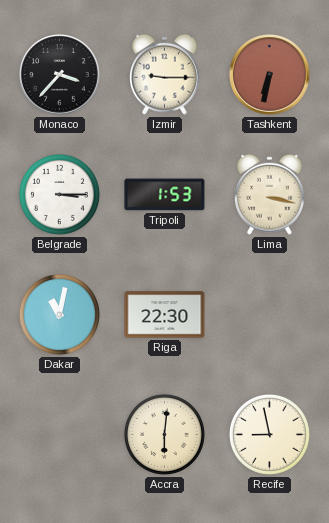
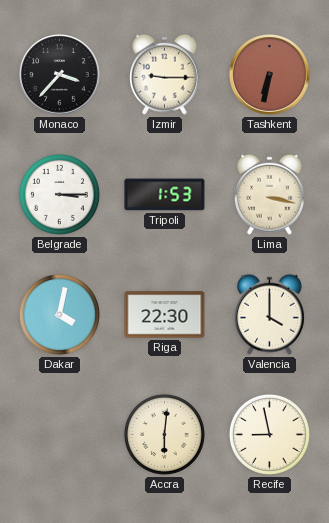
Dakar: 11:02 -> 4:02 (59, 314)
Valencia: none -> 4:00 (270, 314)
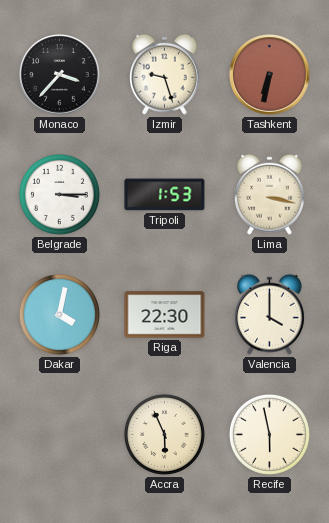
Izmir: 9:15 -> 9:27 (165, 74)
Accra: 6:01 -> 5:56 (164, 434)
Recife: 8:58 -> 5:58 (269, 434)
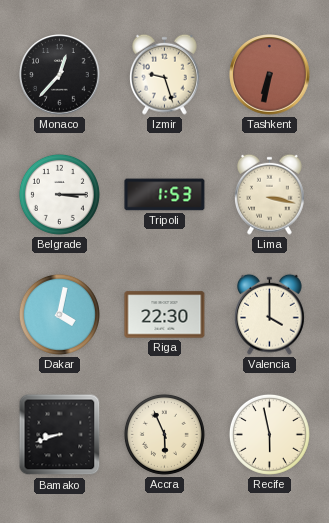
Monaco: 3:37 -> 12:37 (60, 75)
Bamako: none -> 8:42 (60, 435)
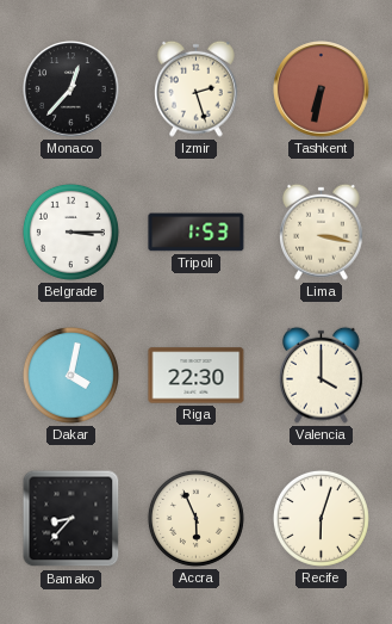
Izmir: 9:27 -> 2:27 (197, 88)
Bamako: 8:42 -> 8:37 (71, 519)
Recife: 5:58 -> 6:03 (321, 518)
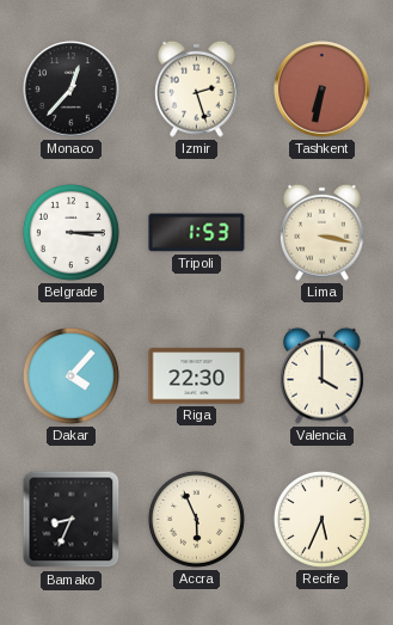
Dakar: 4:02 -> 4:07 (70, 375)
Bamako: 8:37 -> 8:34 (72, 520)
Recife: 6:03 -> 5:34 (321, 519)
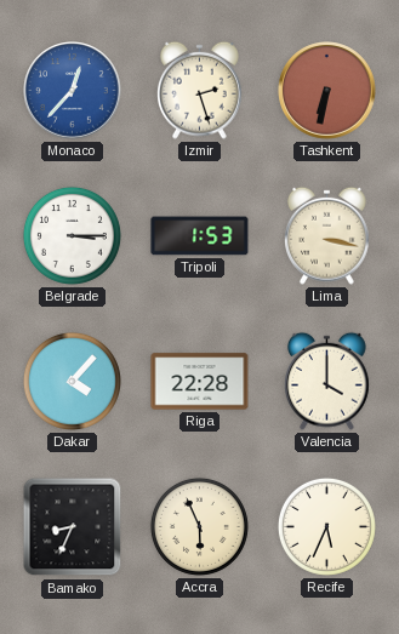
Monaco dial: black -> blue (73, 91)
Riga: 22:30 -> 22:28 (200, 382)
